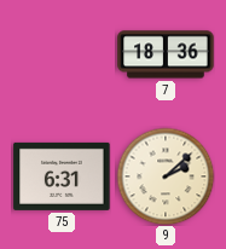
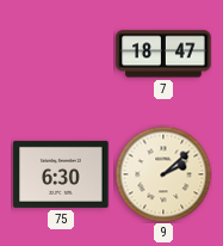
7: 18:36 -> 18:47 (163, 54)
75: 6:31 -> 6:30 (61, 174)
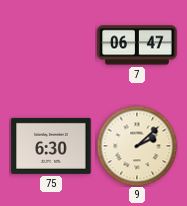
7: 18:47 -> 06:47 (137, 45)
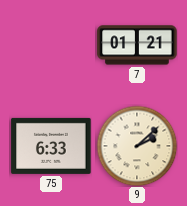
7: 06:47 -> 01:21 (137, 45)
75: 6:30 -> 6:33 (51, 146)
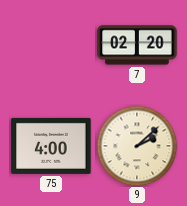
7: 01:21 -> 02:20 (137, 45)
75: 6:33 -> 4:00 (51, 146)
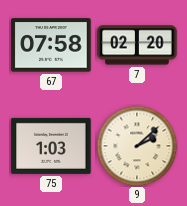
67: none -> 07:58 (51, 45)
75: 4:00 -> 1:03 (51, 146)
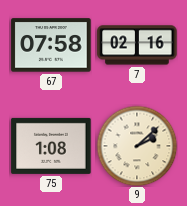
7: 02:20 -> 02:16 (137, 45)
75: 1:03 -> 1:08 (51, 146)
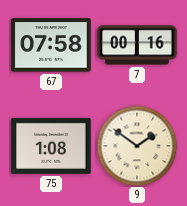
7: 02:16 -> 00:16 (137, 45)
9: 2:08 -> 1:51 (137, 146)
